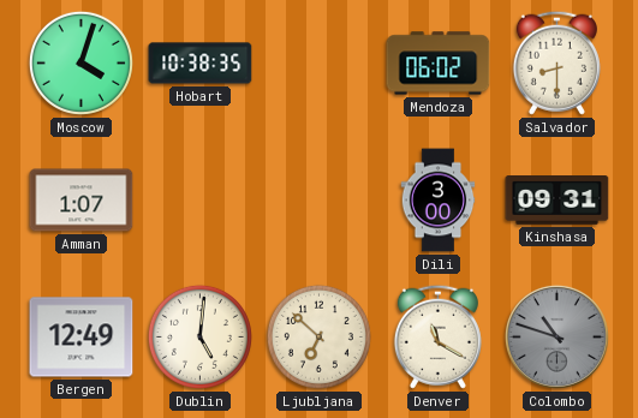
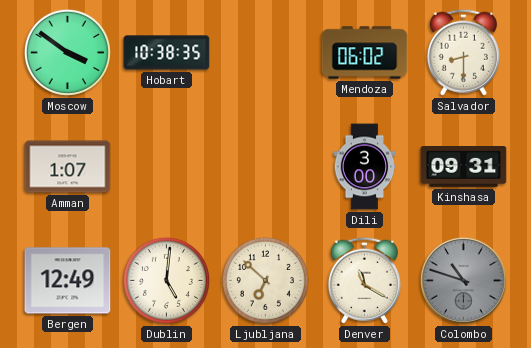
Moscow: 4:03 -> 3:51 (67, 52)
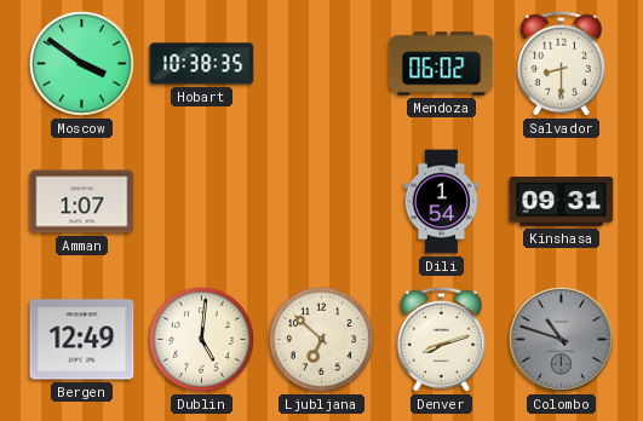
Dili: 3:00 -> 1:54 (442, 202)
Denver: 11:20 -> 8:12 (441, 339)
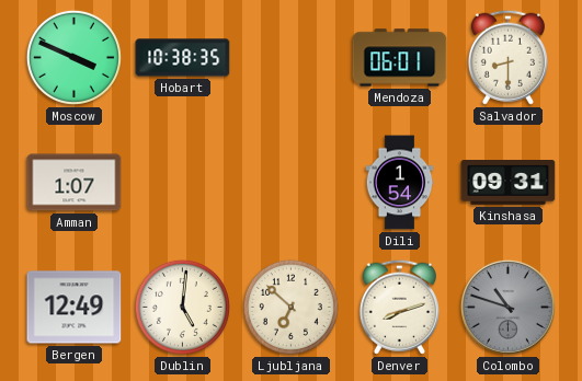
Moscow: 3:51 -> 3:49 (73, 57)
Mendoza: 06:02 -> 06:01 (400, 58)
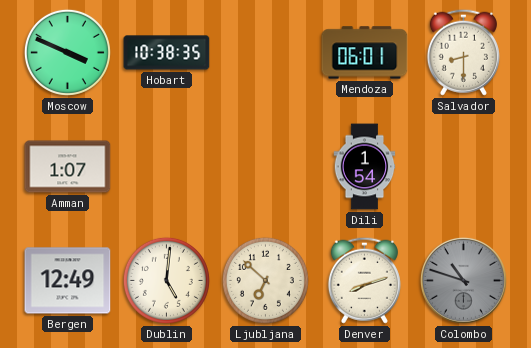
Kinshasa: 09:31 -> none (509, 183)
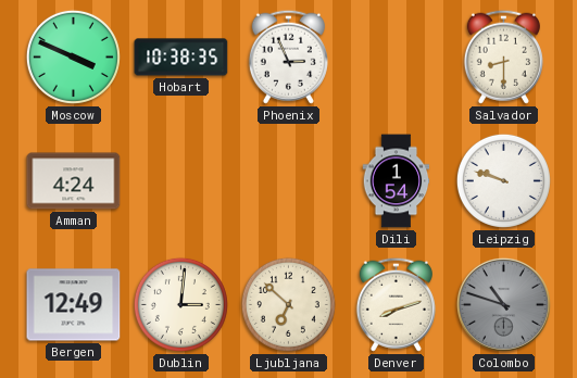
Phoenix: none -> 2:56 (288, 56)
Mendoza: 06:01 -> none (365, 53)
Amman: 1:07 -> 4:24 (74, 181)
Leipzig: none -> 9:48 (503, 180)
Dublin: 5:01 -> 3:01 (180, 304)
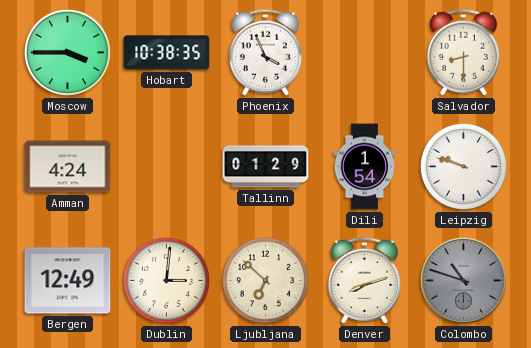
Moscow: 3:49 -> 3:45 (67, 52)
Phoenix: 2:56 -> 3:56 (265, 52)
Tallinn: none -> 01:29 (266, 167)
